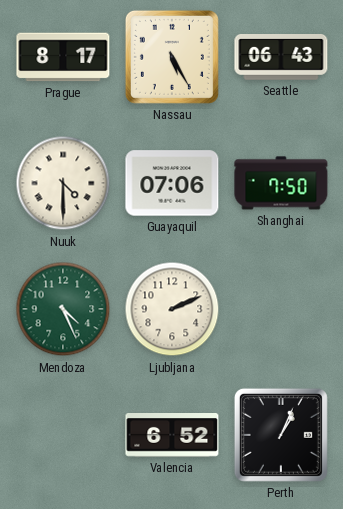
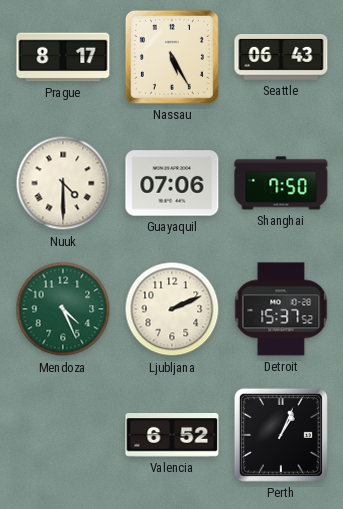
Detroit: none -> 15:37 (281, 309)
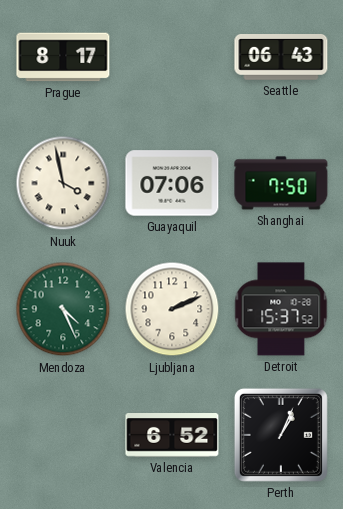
Nassau: 5:25 -> none (172, 57)
Nuuk: 4:30 -> 3:58 (63, 183)
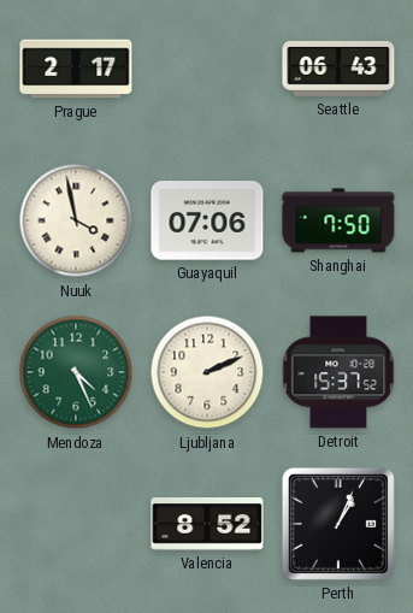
Prague: 8:17 -> 2:17 (76, 69)
Valencia: 6:52 -> 8:52 (207, 525)
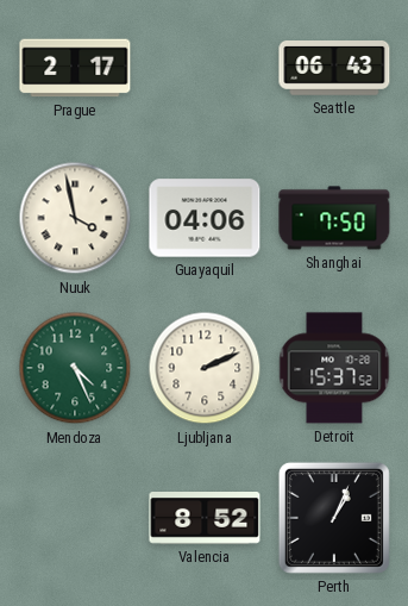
Guayaquil: 07:06 -> 04:06 (205, 218)
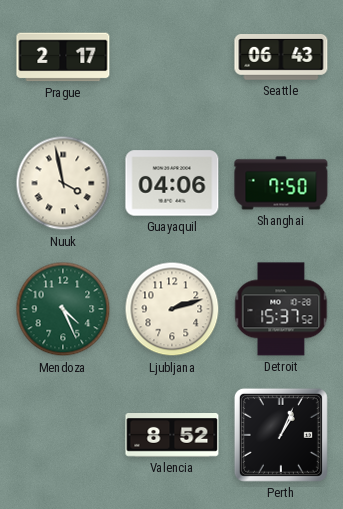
Ljubljana: 2:11 -> 2:12 (172, 309)
